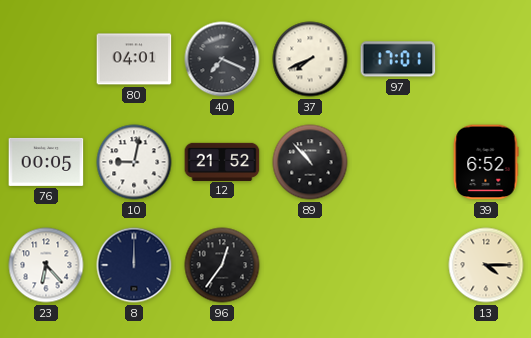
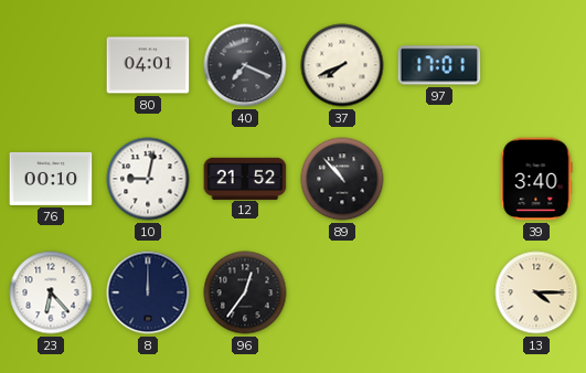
76: 00:05 -> 00:10 (51, 179)
39: 6:52 -> 3:40 (536, 179)
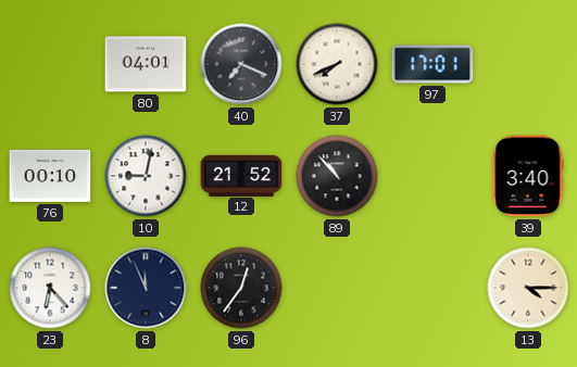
8: 12:00 -> 11:56 (146, 288)
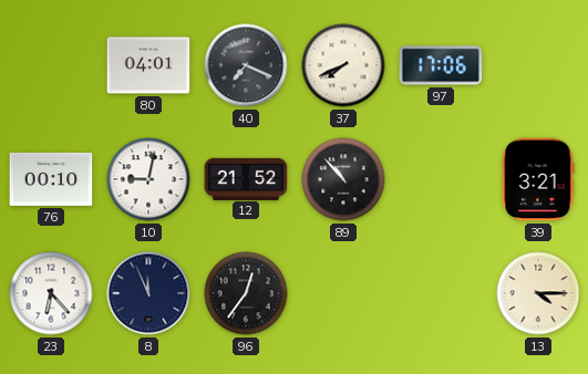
97: 17:01 -> 17:06 (441, 65)
39: 3:40 -> 3:21 (538, 179)
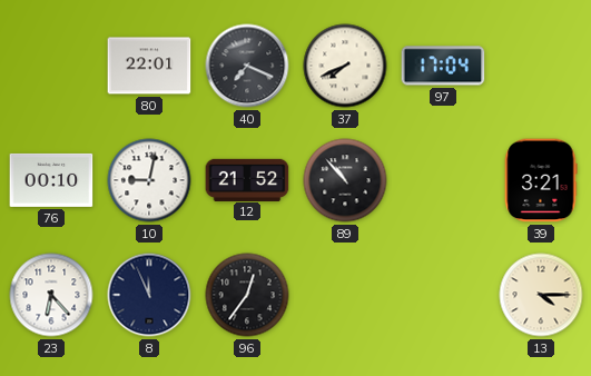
80: 04:01 -> 22:01 (149, 66)
97: 17:06 -> 17:04 (443, 66)
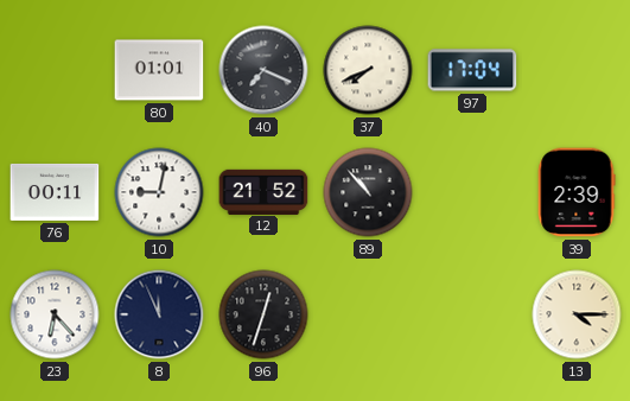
80: 22:01 -> 01:01 (159, 70)
76: 00:10 -> 00:11 (55, 192)
39: 3:21 -> 2:39 (577, 192)
96: 12:36 -> 12:33 (263, 314)
